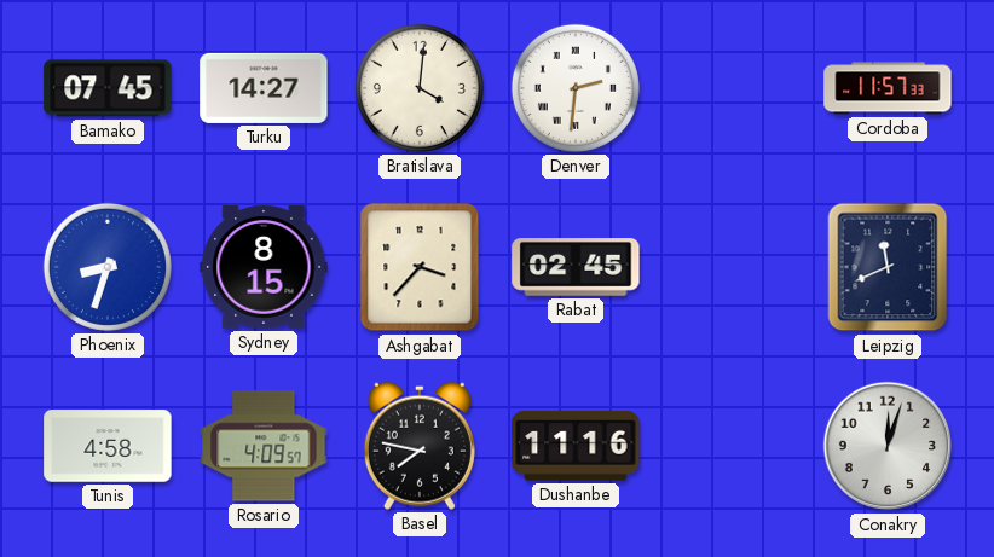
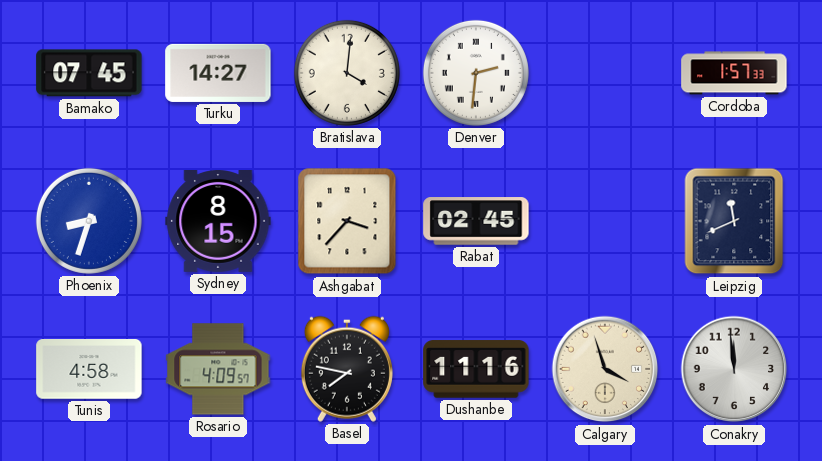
Cordoba: 11:57 -> 1:57 (734, 73)
Calgary: none -> 3:57 (605, 369)
Conakry: 12:03 -> 11:59 (734, 369)
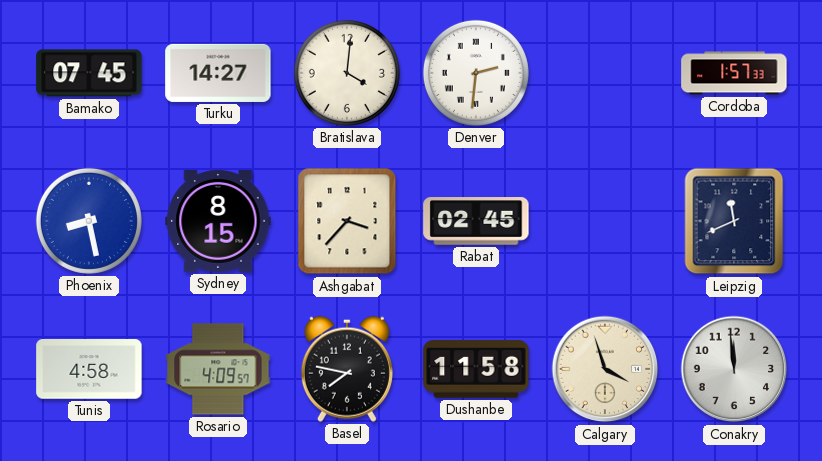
Phoenix: 8:33 -> 8:28 (89, 221)
Dushanbe: 11:16 -> 11:58 (476, 369)
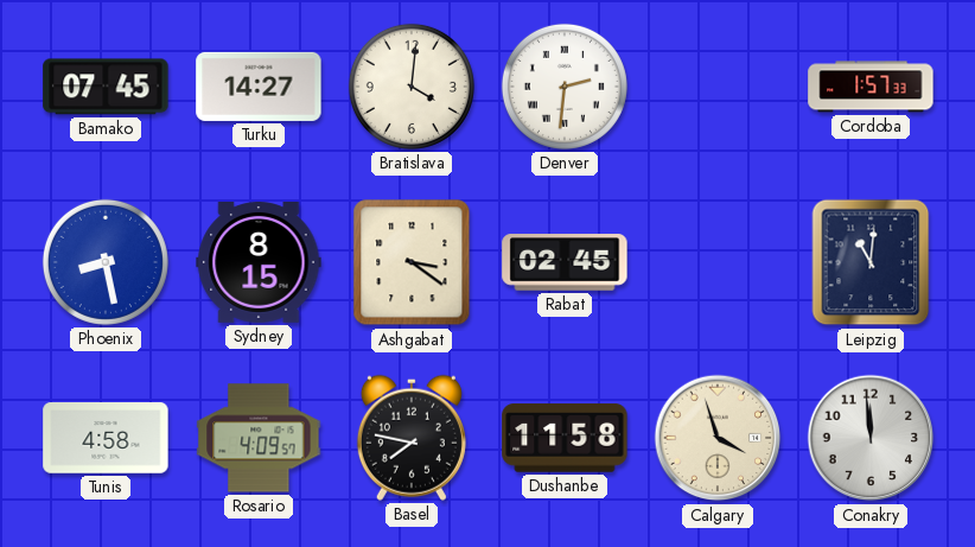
Ashgabat: 3:37 -> 3:21 (412, 262)
Leipzig: 11:41 -> 11:01 (871, 262)
